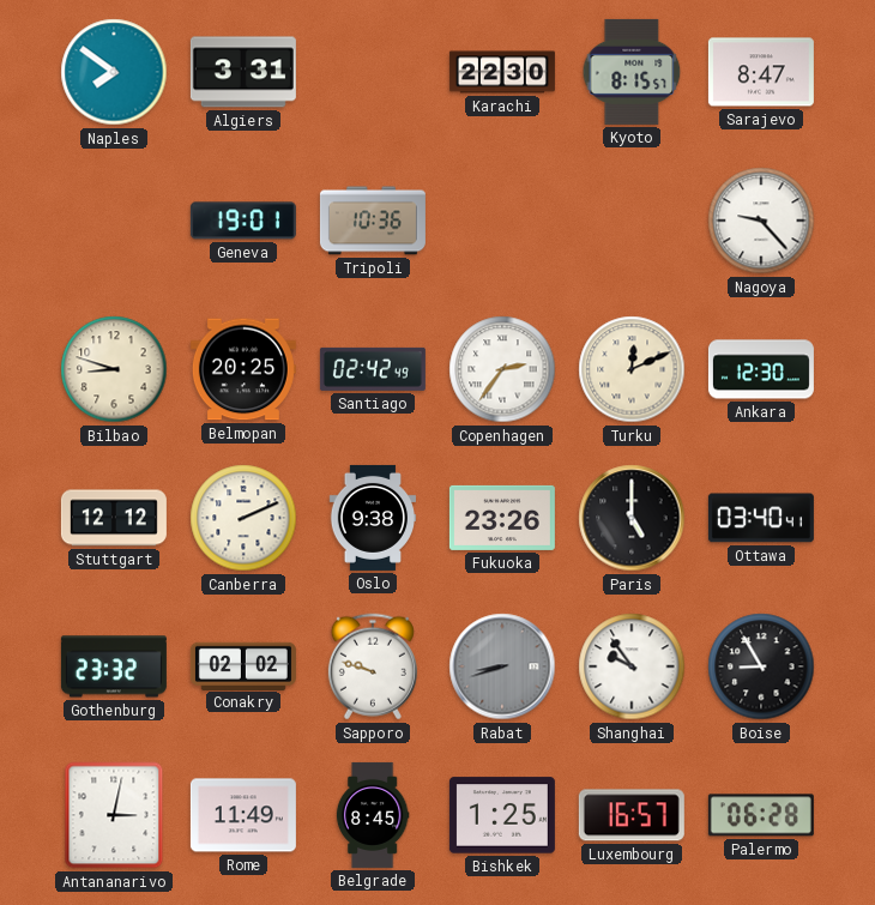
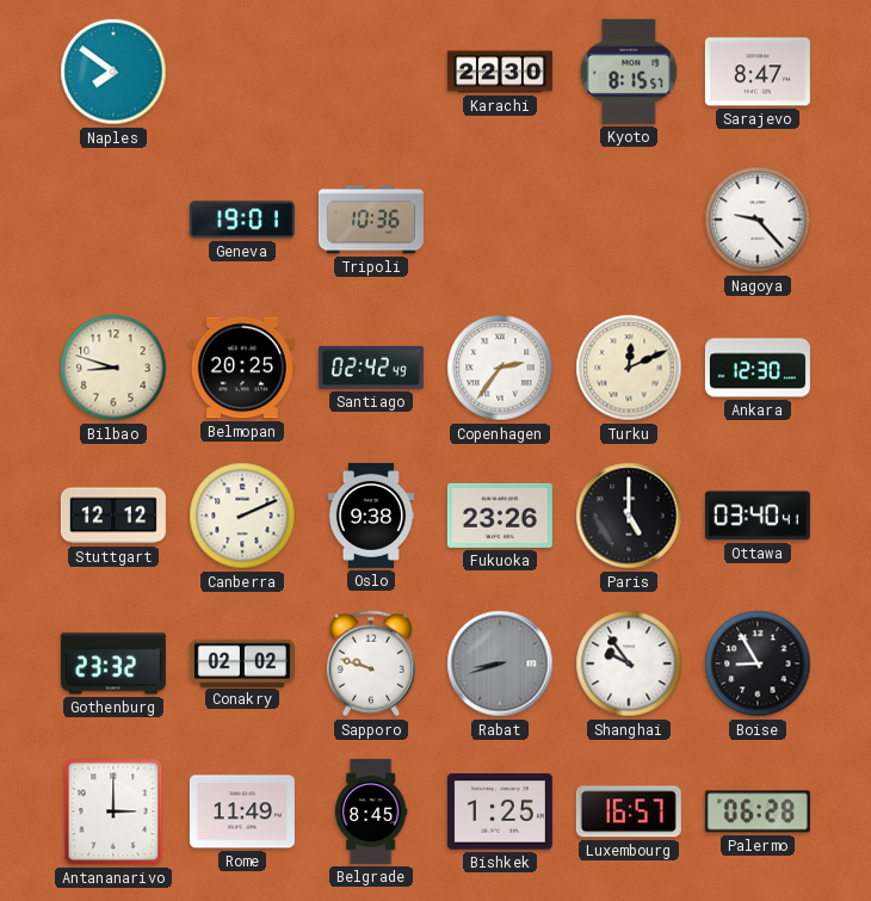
Algiers: 3:31 -> none (243, 72)
Antananarivo: 3:02 -> 3:00 (113, 811)
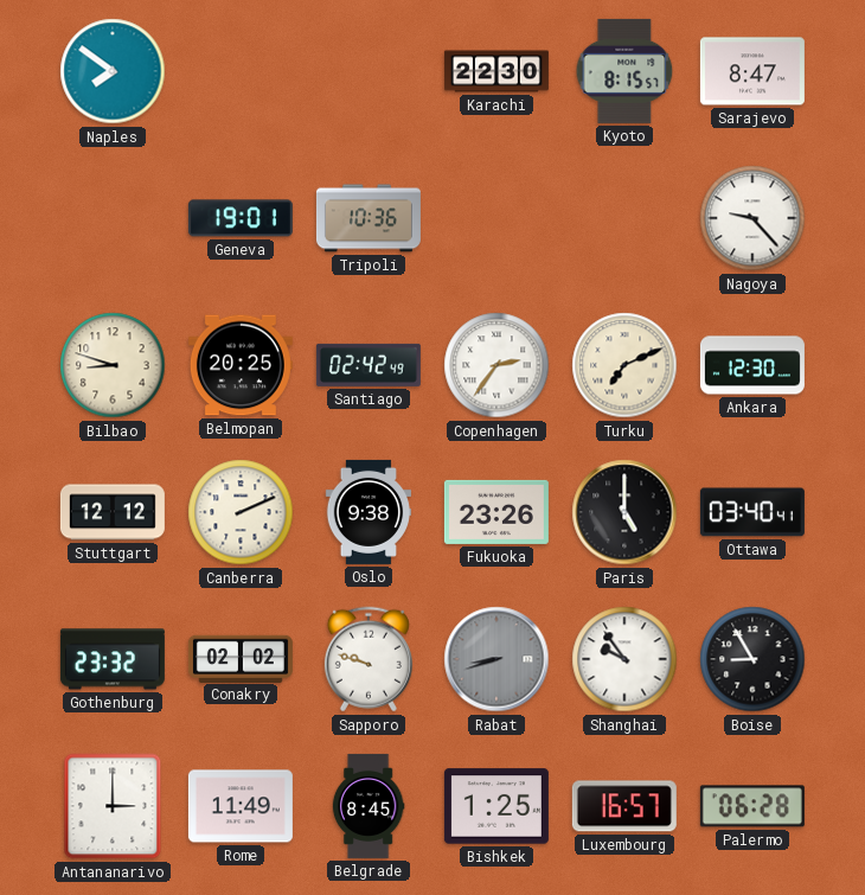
Turku: 12:11 -> 7:11 (624, 365)
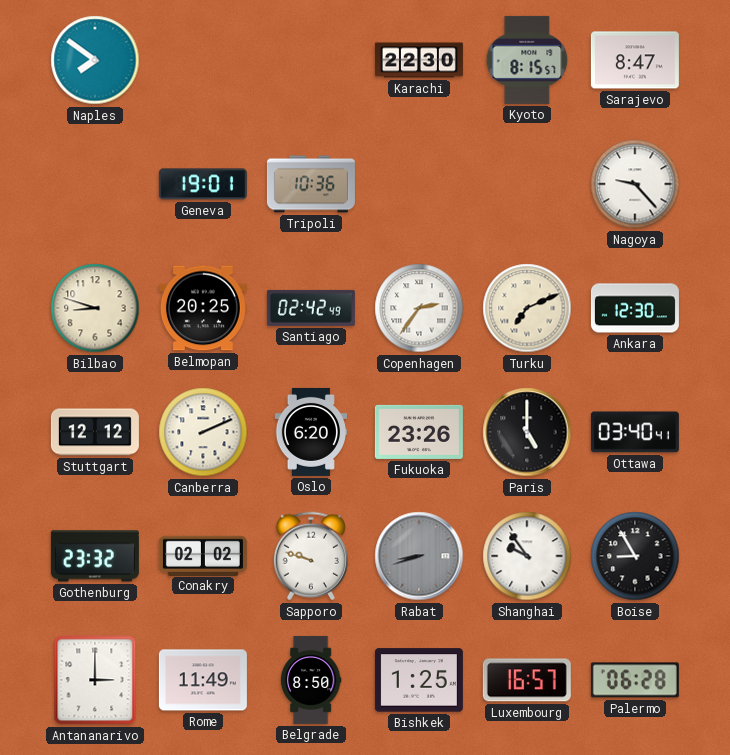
Oslo: 9:38 -> 6:20 (310, 432)
Belgrade: 8:45 -> 8:50 (311, 680)
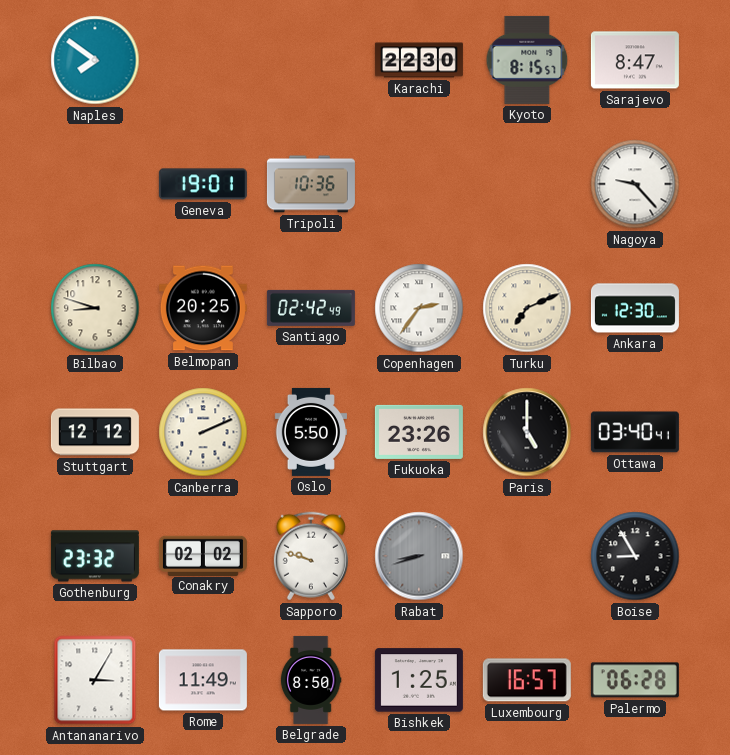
Oslo: 6:20 -> 5:50 (310, 432)
Shanghai: 9:54 -> none (527, 556)
Antananarivo: 3:00 -> 3:05 (95, 680)
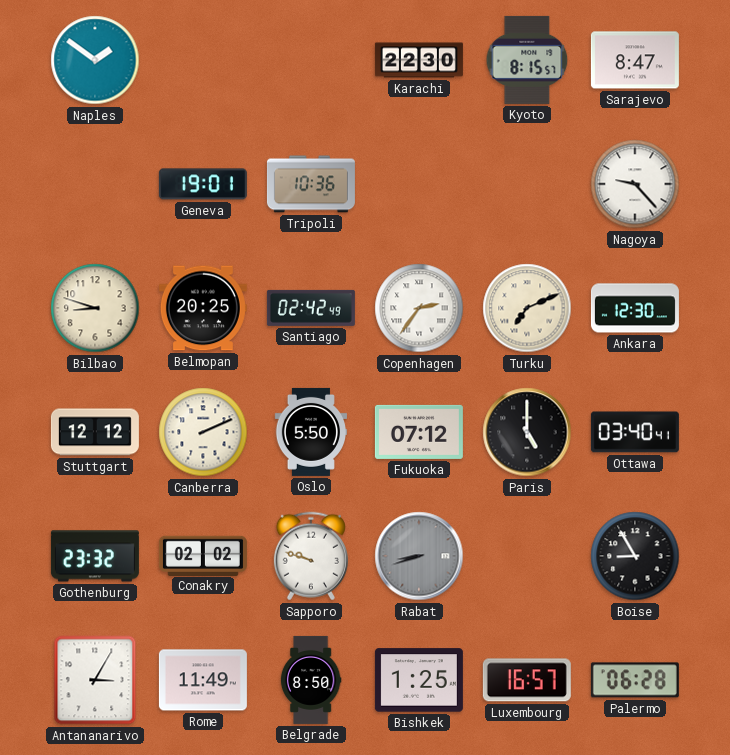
Naples: 7:51 -> 1:51 (95, 60)
Fukuoka: 23:26 -> 07:12 (419, 432)
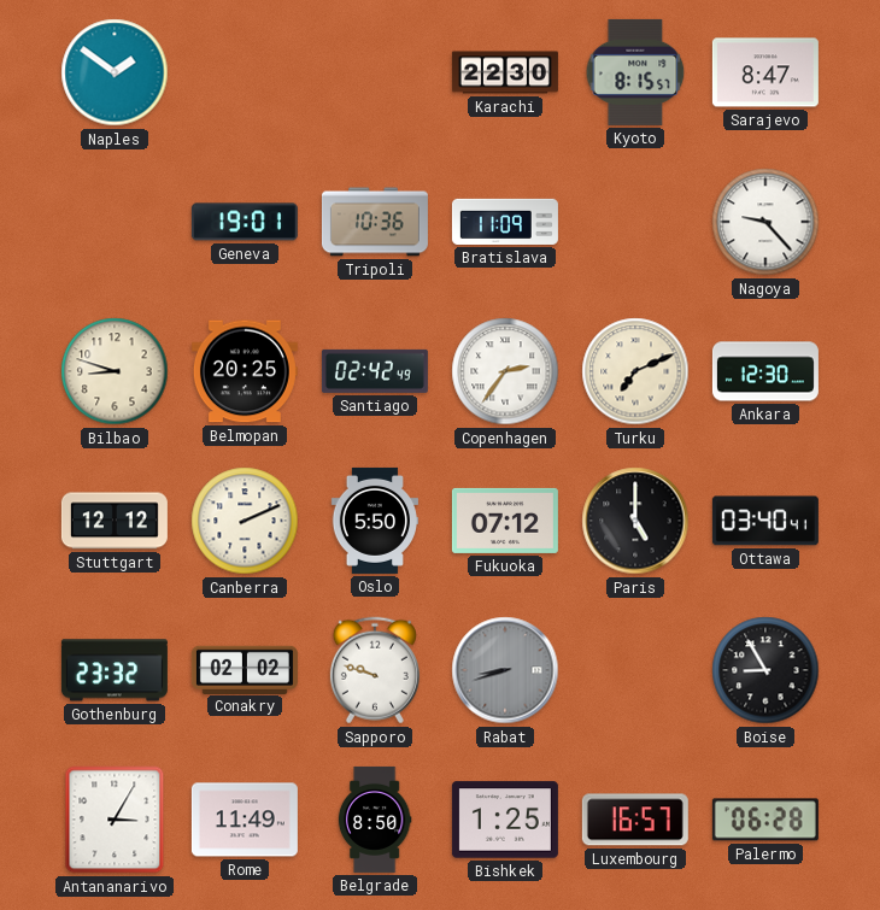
Bratislava: none -> 11:09 (505, 222)
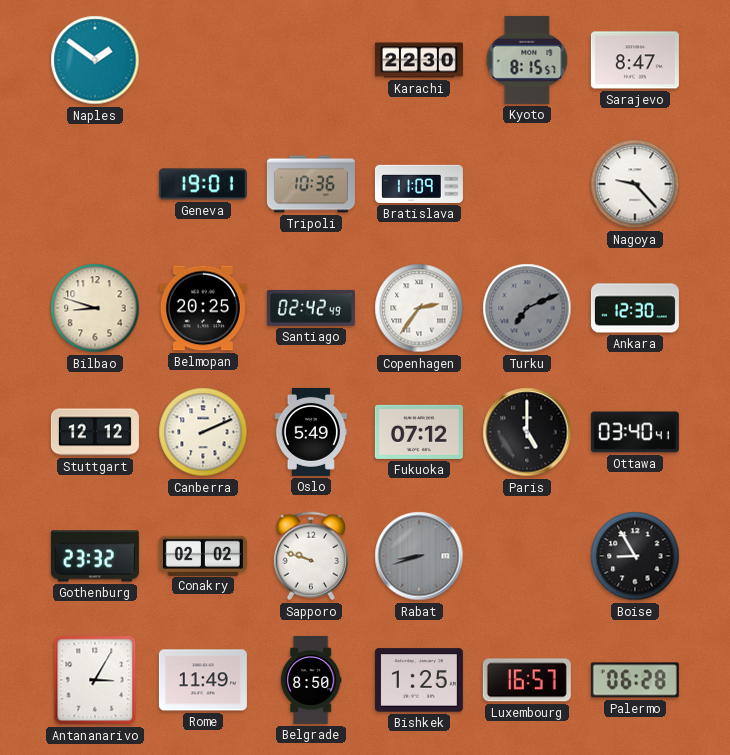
Turku dial: cream -> grey (527, 308)
Oslo: 5:50 -> 5:49 (310, 432)
